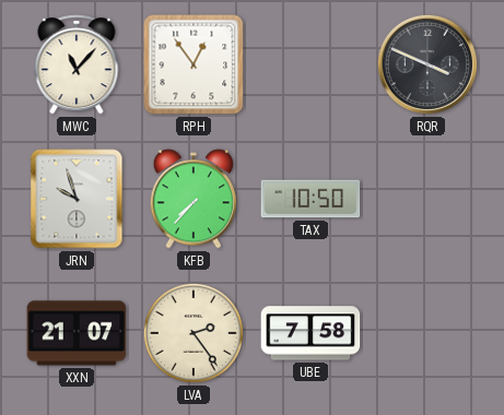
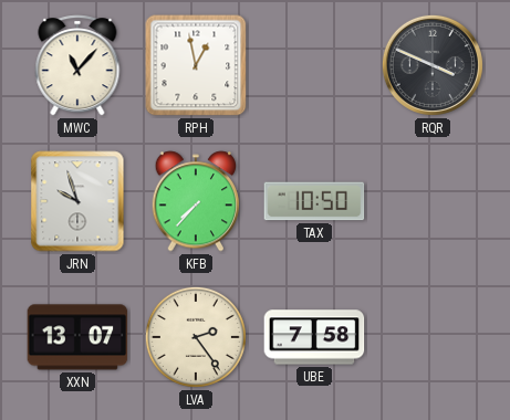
RPH: 12:54 -> 12:58 (196, 65)
XXN: 21:07 -> 13:07 (77, 337)
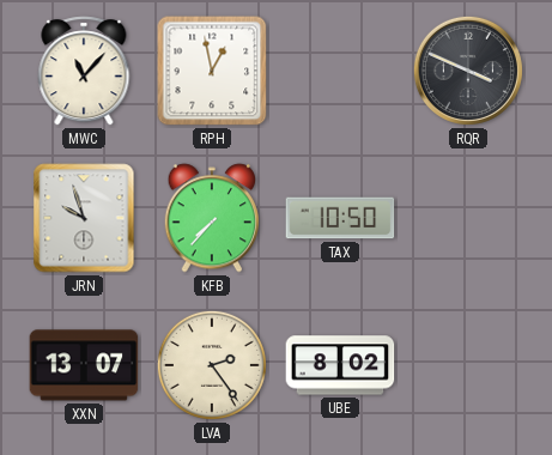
UBE: 7:58 -> 8:02 (340, 365)
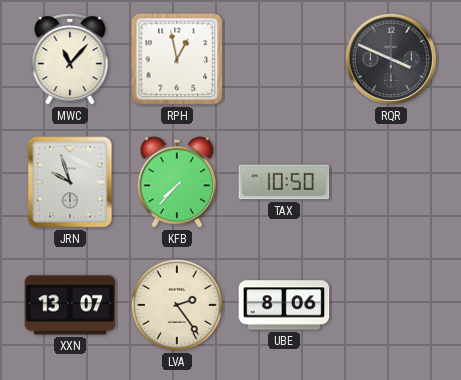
UBE: 8:02 -> 8:06 (284, 305)
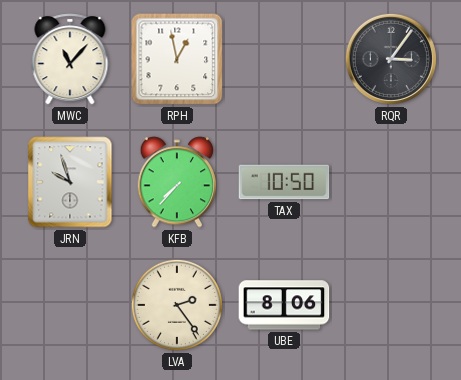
RQR: 3:49 -> 3:06 (391, 59)
XXN: 13:07 -> none (70, 305)
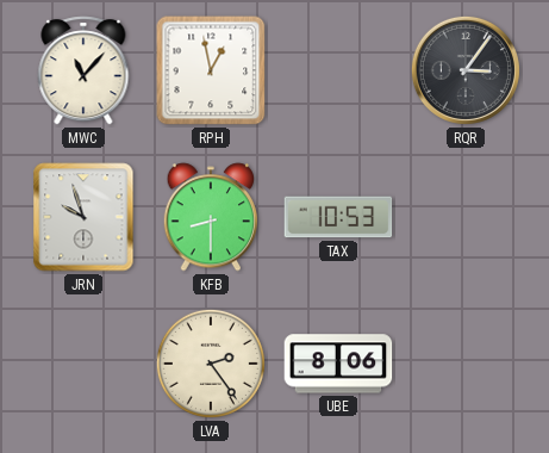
KFB: 7:37 -> 8:30 (211, 217)
TAX: 10:50 -> 10:53 (338, 217)
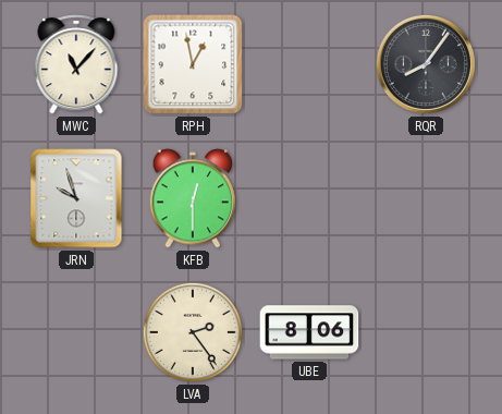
RQR: 3:06 -> 8:06 (426, 64)
KFB: 8:30 -> 12:30 (193, 198)
TAX: 10:53 -> none (338, 217)
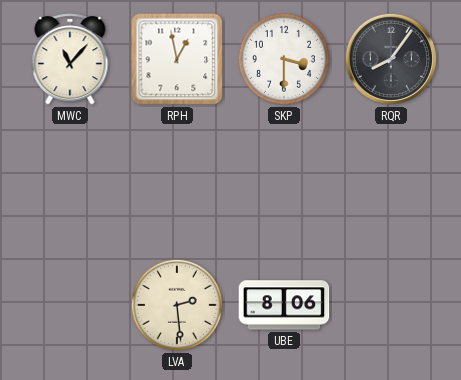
SKP: none -> 3:30 (284, 59)
JRN: 9:57 -> none (76, 198)
KFB: 12:30 -> none (193, 198)
LVA: 2:24 -> 2:29 (177, 305)
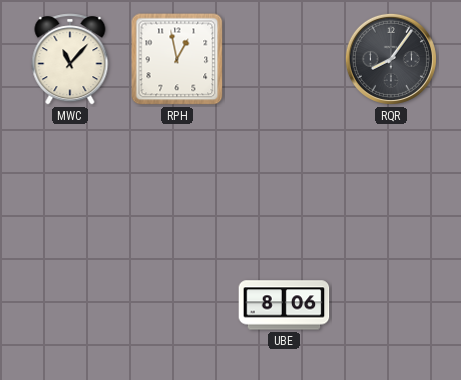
SKP: 3:30 -> none (284, 59)
LVA: 2:29 -> none (177, 305)
